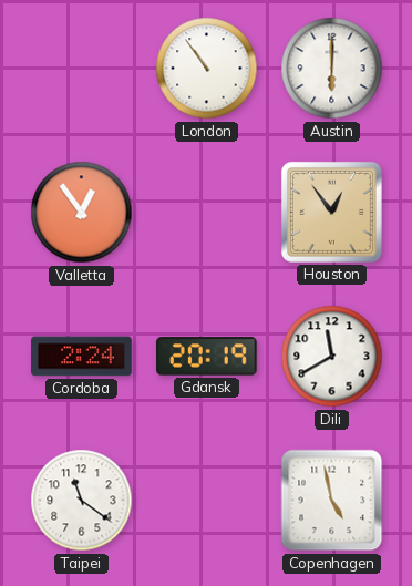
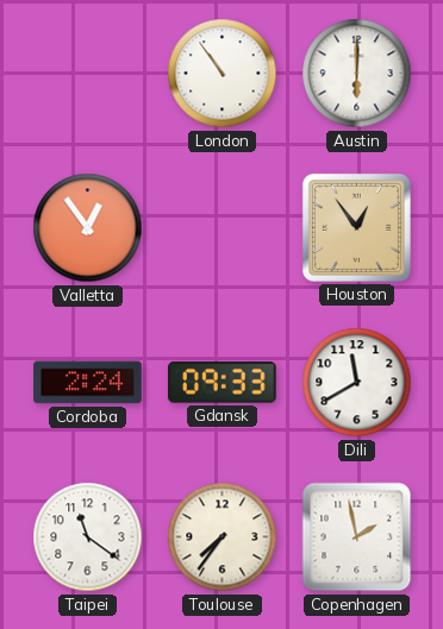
Gdansk: 20:19 -> 09:33 (223, 383)
Toulouse: none -> 7:36 (223, 537)
Copenhagen: 4:58 -> 1:58 (357, 537)
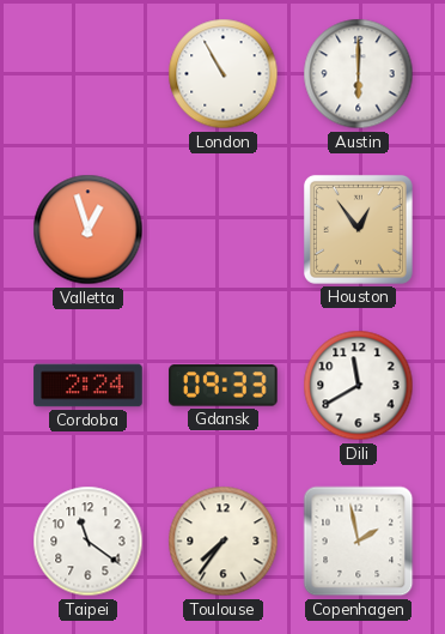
London: 10:54 -> 10:55 (224, 74)
Valletta: 12:54 -> 12:57 (89, 230)
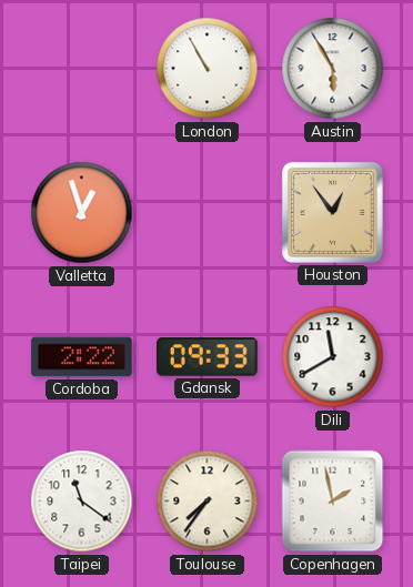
Austin: 6:00 -> 5:55 (333, 69)
Cordoba: 2:24 -> 2:22 (82, 357)
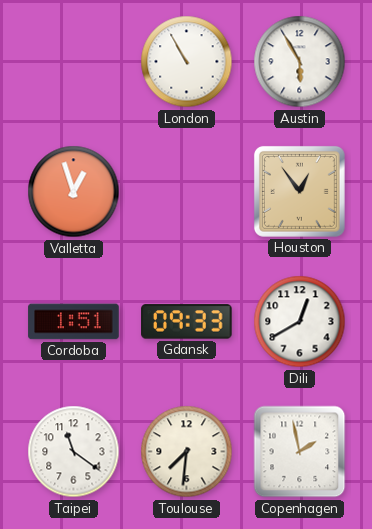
Cordoba: 2:22 -> 1:51 (74, 322)
Dili: 11:40 -> 12:40 (300, 322)
Toulouse: 7:36 -> 7:31 (187, 452)
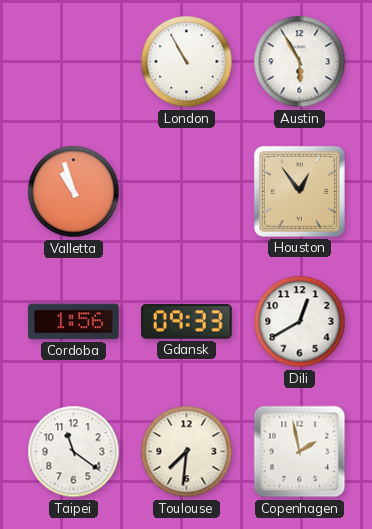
Valletta: 12:57 -> 10:57 (74, 192)
Cordoba: 1:51 -> 1:56 (74, 322)
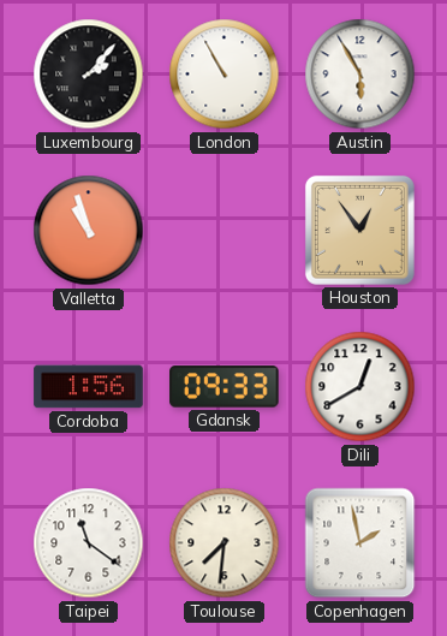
Luxembourg: none -> 2:07 (89, 75)
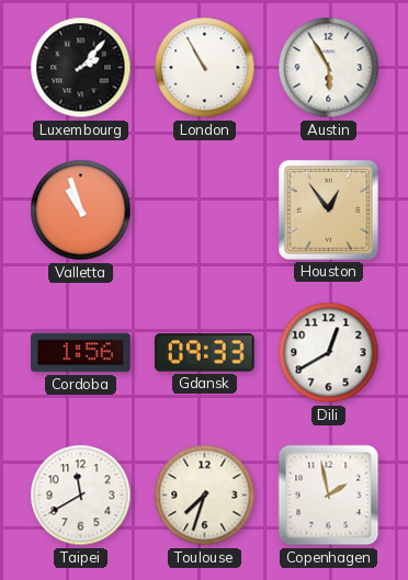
Taipei: 11:21 -> 11:40 (81, 496)
Toulouse: 7:31 -> 7:33 (205, 496)
